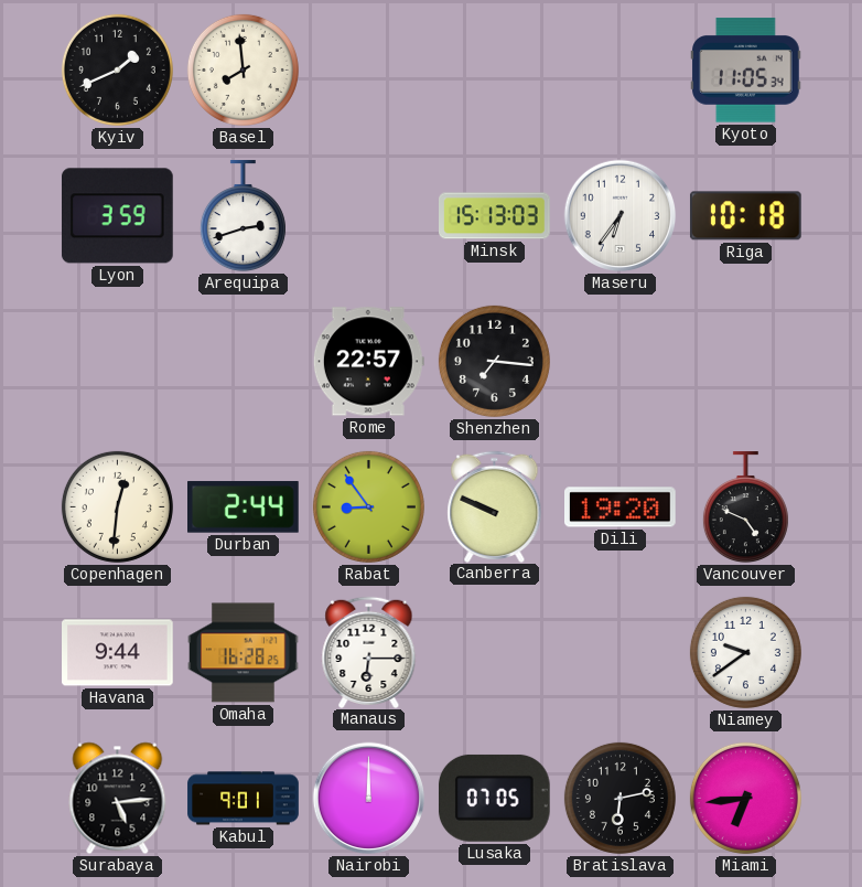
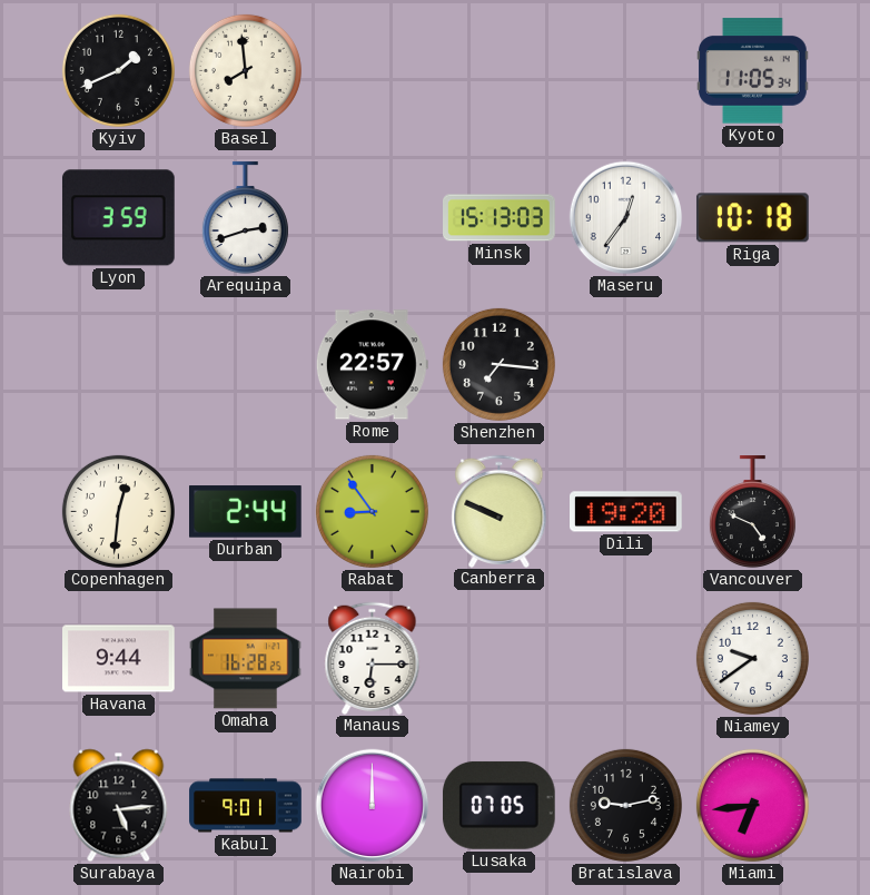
Maseru: 6:36 -> 12:36 (626, 218)
Bratislava: 6:13 -> 9:13 (625, 805)
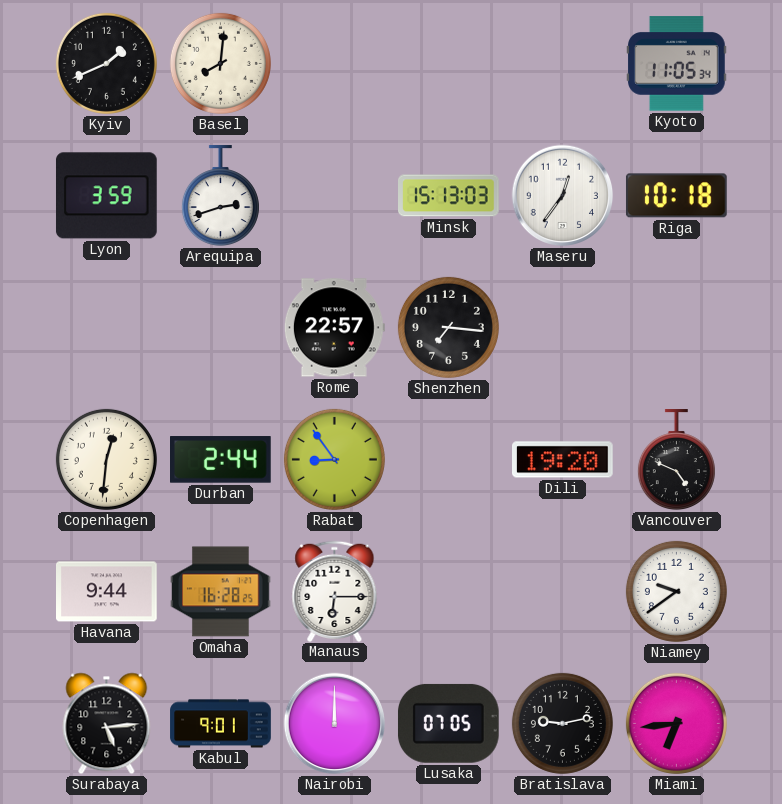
Basel: 7:59 -> 8:01 (220, 63)
Canberra: 9:49 -> none (500, 511)
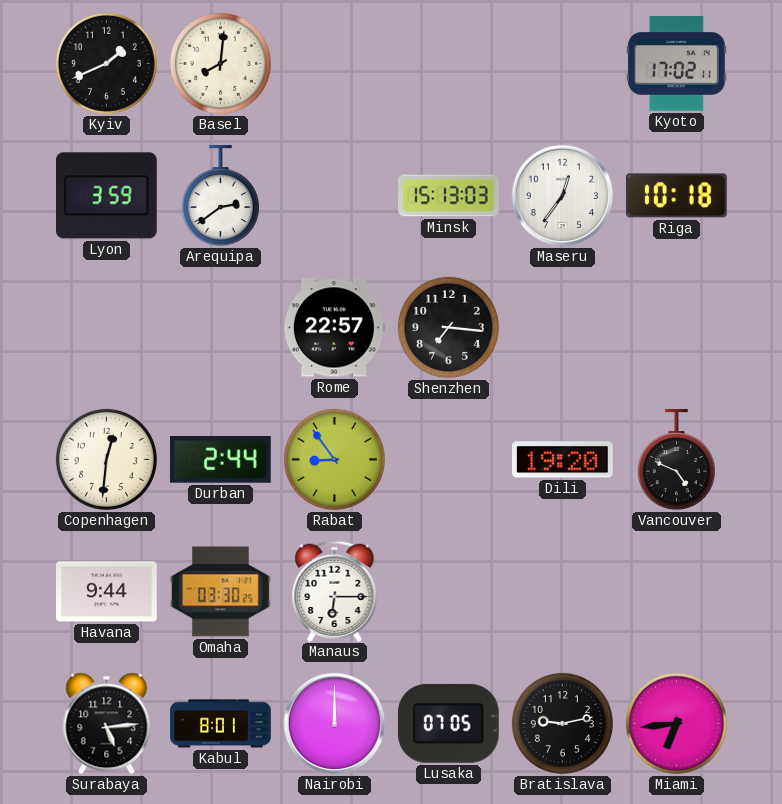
Kyoto: 11:05 -> 17:02 (677, 64)
Arequipa: 2:42 -> 2:39 (220, 196)
Omaha: 16:28 -> 03:30 (221, 592)
Niamey: 9:39 -> none (676, 591)
Kabul: 9:01 -> 8:01 (221, 724)
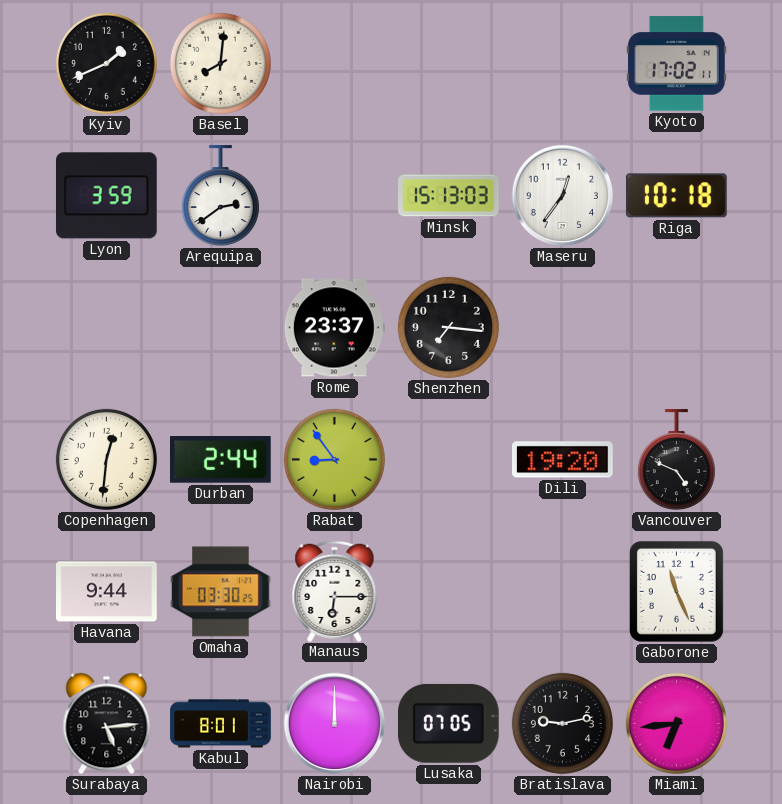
Rome: 22:57 -> 23:37 (334, 328)
Gaborone: none -> 11:26 (676, 591)
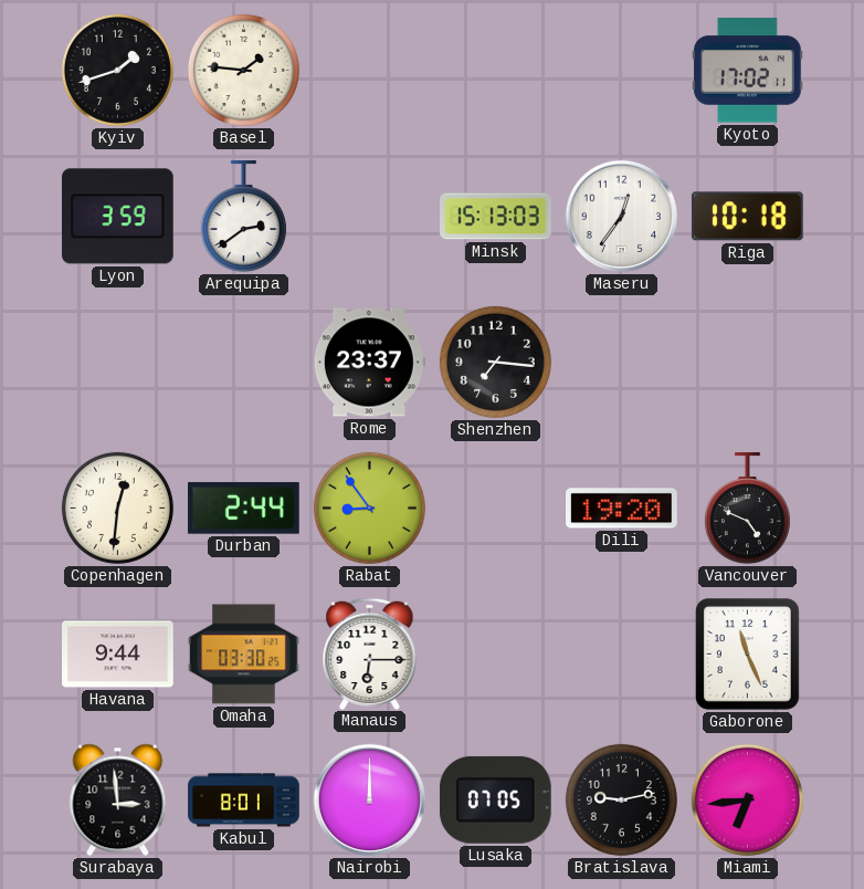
Kyiv: 1:41 -> 1:42 (117, 70)
Basel: 8:01 -> 1:46 (243, 70)
Surabaya: 5:14 -> 2:59 (118, 801)
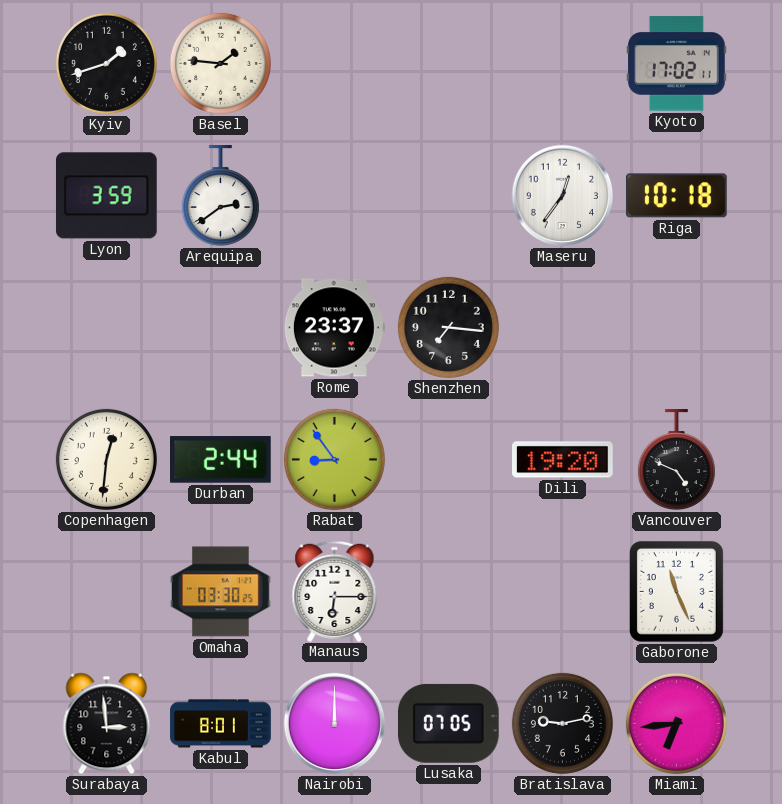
Minsk: 15:13 -> none (496, 217)
Havana: 9:44 -> none (118, 655)
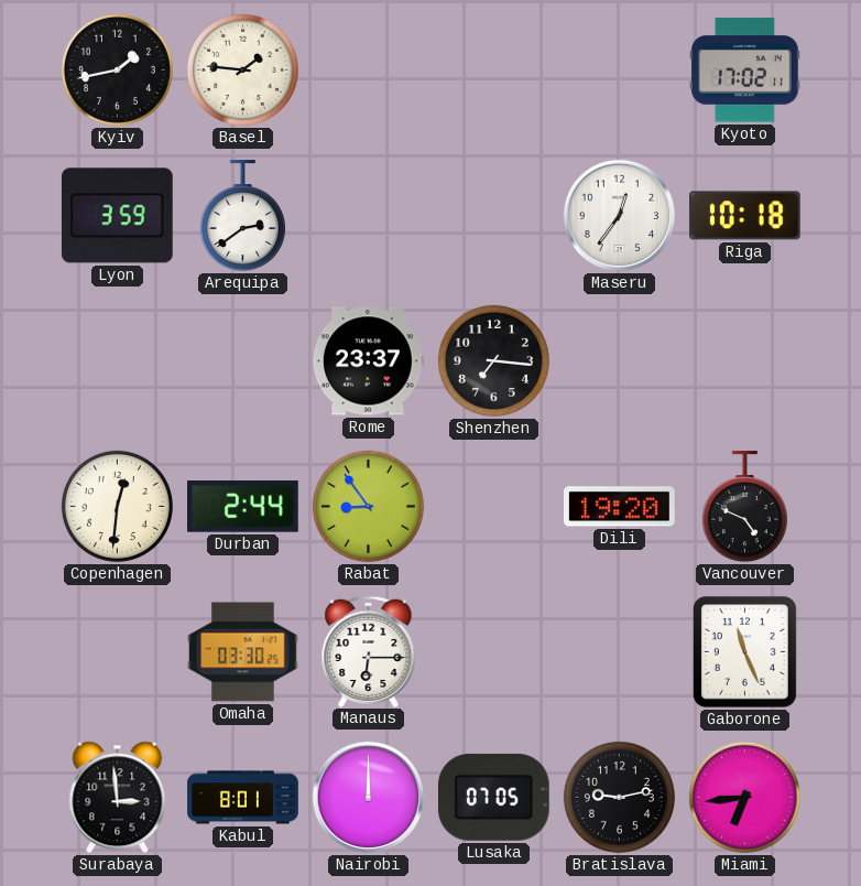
Kyiv: 1:42 -> 1:43 (117, 69)
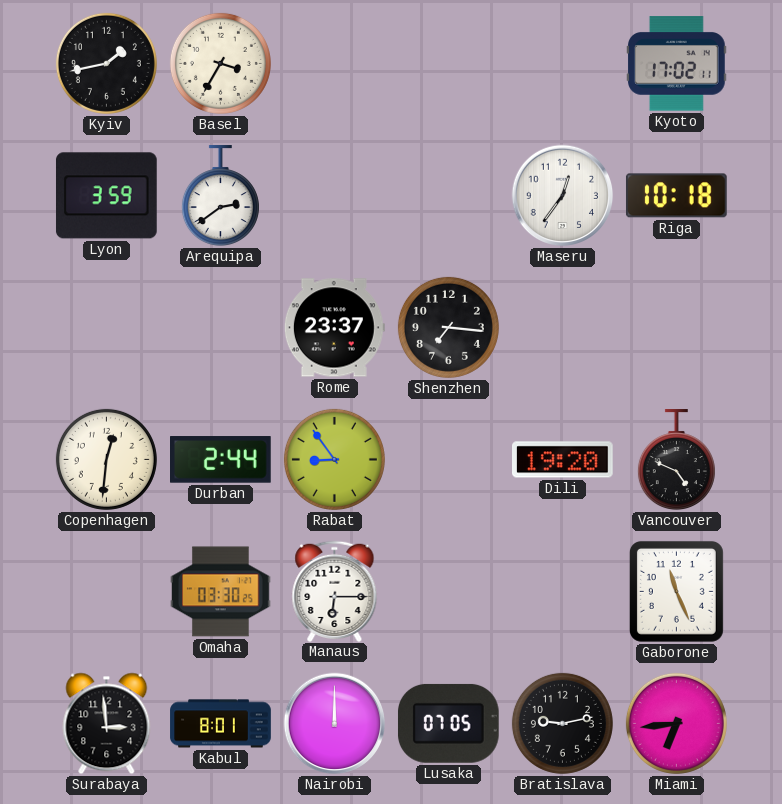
Basel: 1:46 -> 3:35 (220, 63)
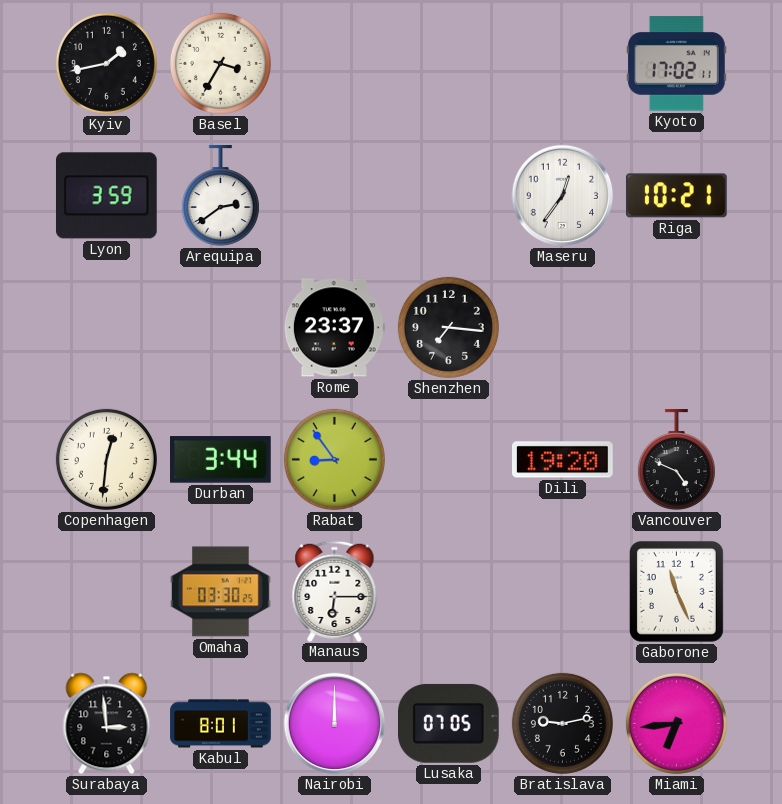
Riga: 10:18 -> 10:21 (676, 196)
Durban: 2:44 -> 3:44 (221, 460)
